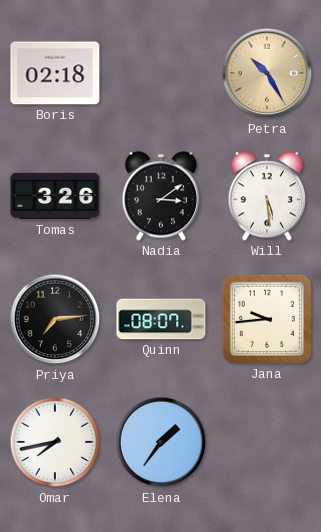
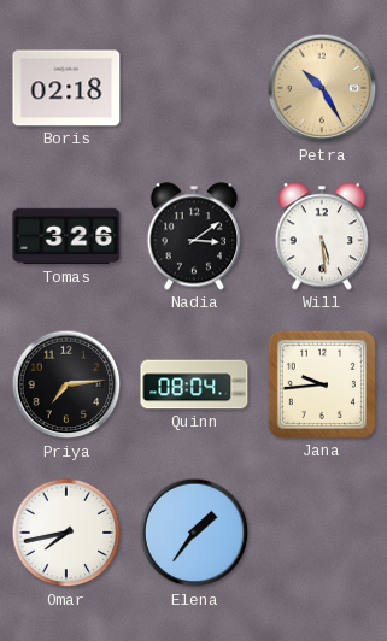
Quinn: 08:07 -> 08:04 (194, 384)
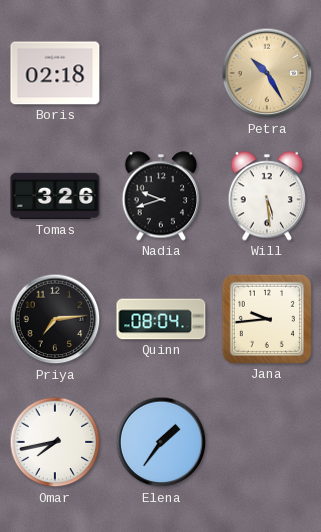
Nadia: 3:09 -> 9:42 (161, 196)
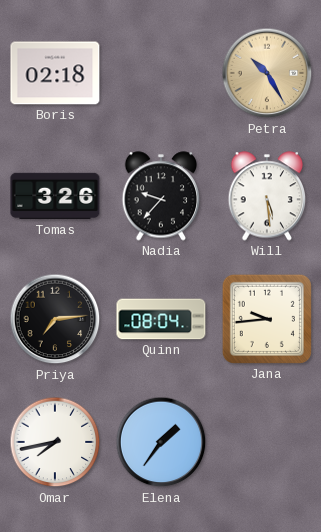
Nadia: 9:42 -> 9:37 (161, 196)
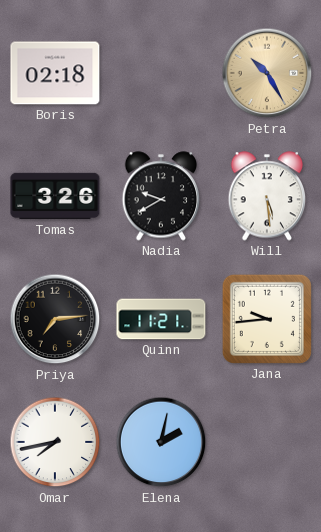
Nadia: 9:37 -> 9:40 (161, 196)
Quinn: 08:04 -> 11:21 (161, 319)
Elena: 1:36 -> 2:02 (161, 442)
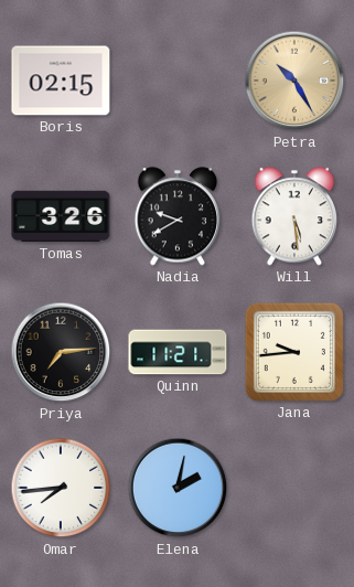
Boris: 02:18 -> 02:15 (61, 81)
Omar: 7:43 -> 7:44 (61, 488)
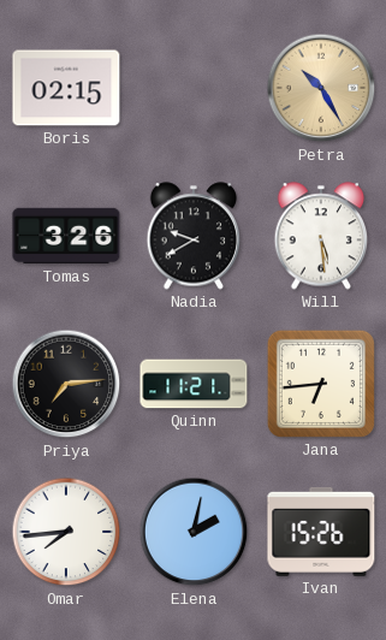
Jana: 9:44 -> 6:44 (321, 384)
Ivan: none -> 15:26 (321, 532)
